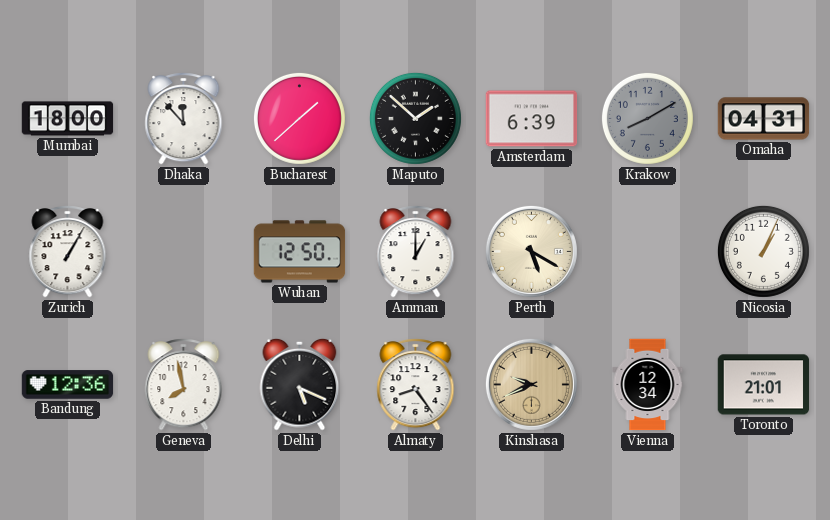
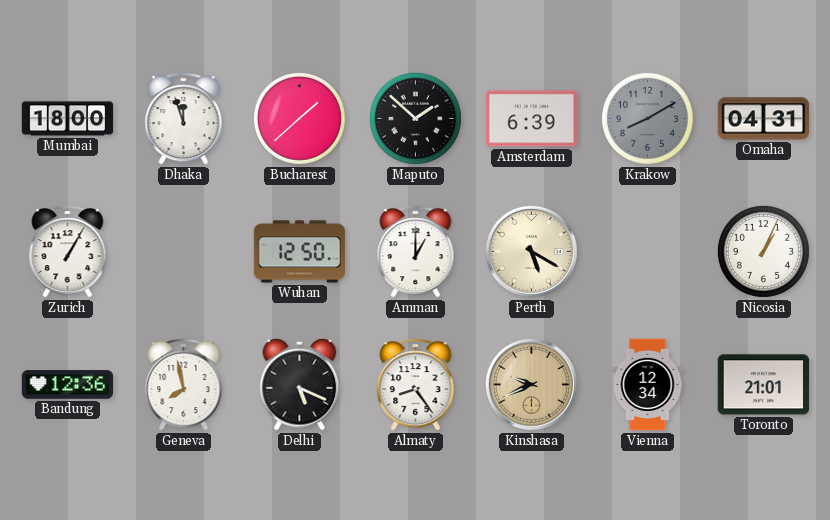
Dhaka: 11:53 -> 11:57 (184, 119)
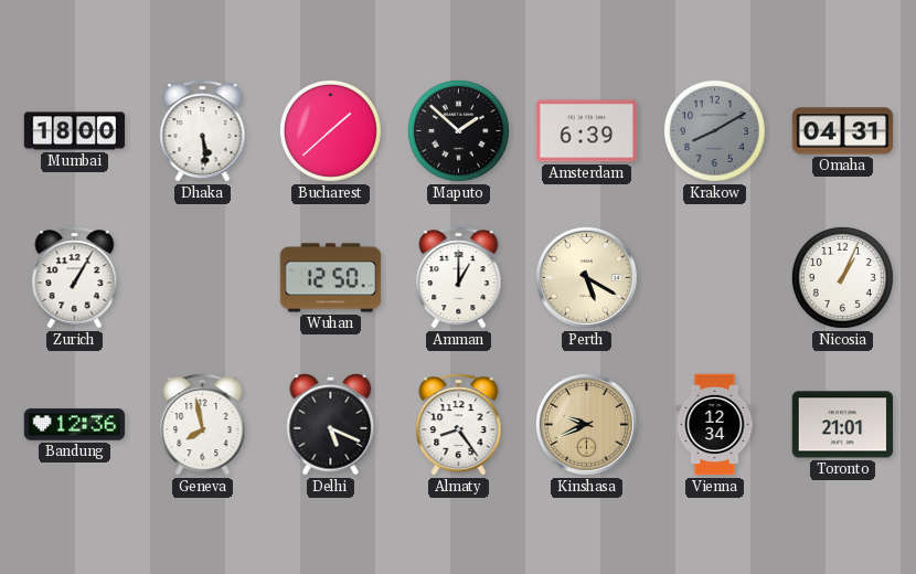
Dhaka: 11:57 -> 5:29 (203, 131)
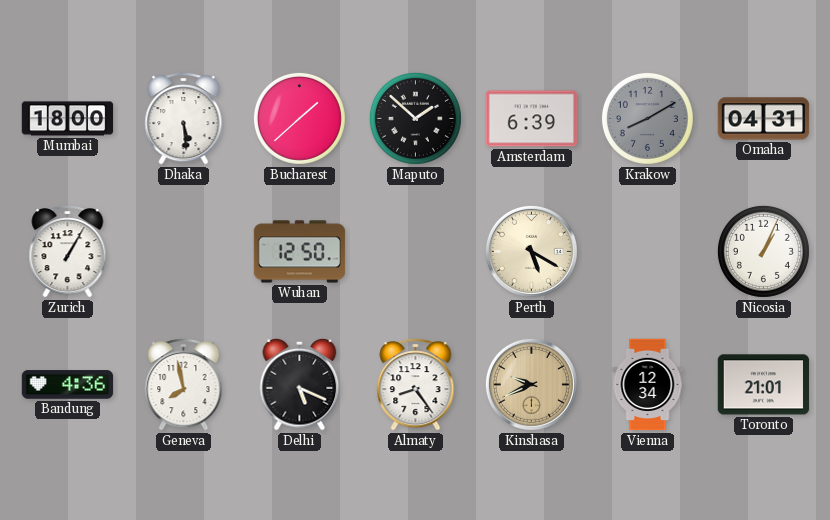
Amman: 1:00 -> none (459, 278)
Bandung: 12:36 -> 4:36 (68, 385)
